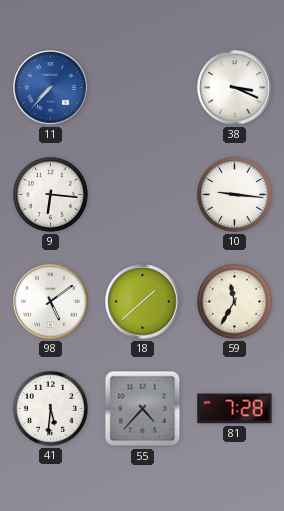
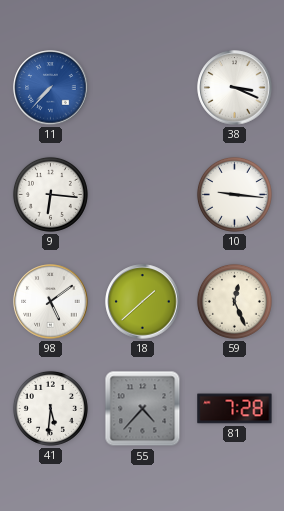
59: 11:35 -> 12:26 (234, 301)
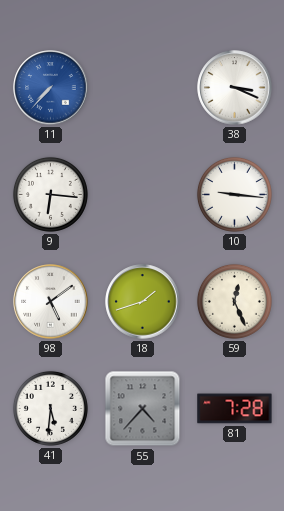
18: 1:38 -> 1:42 (143, 302)
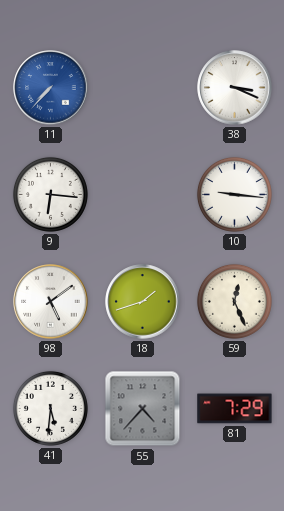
81: 7:28 -> 7:29 (235, 409)
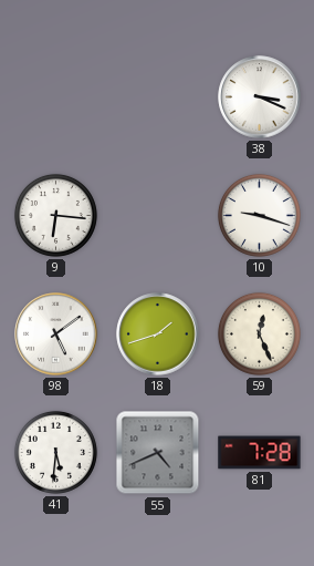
11: 7:37 -> none (51, 88)
10: 9:16 -> 9:18 (259, 215)
55: 4:37 -> 4:41 (158, 453)
81: 7:29 -> 7:28 (260, 453)
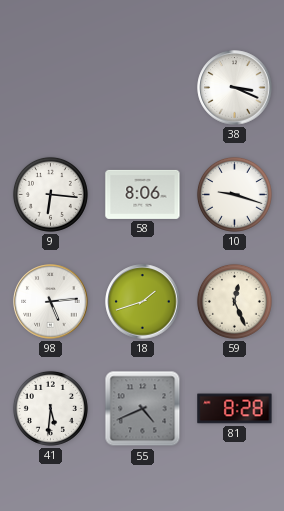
58: none -> 8:06 (143, 194)
98: 5:09 -> 5:14 (51, 302)
81: 7:28 -> 8:28 (235, 409)
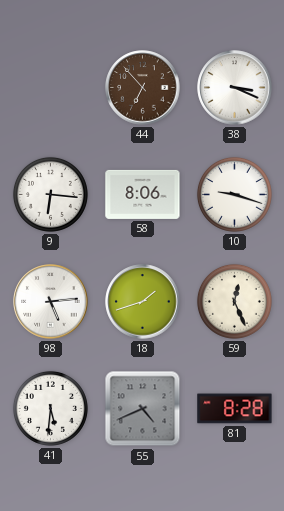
44: none -> 6:53 (143, 88)
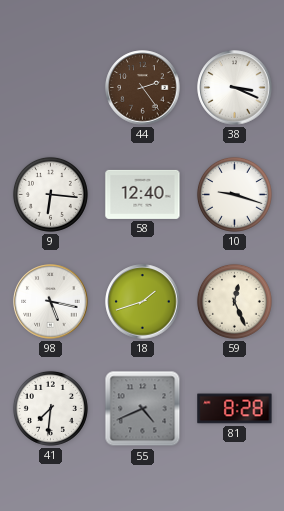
44: 6:53 -> 2:24 (143, 88)
58: 8:06 -> 12:40 (143, 194)
98: 5:14 -> 5:17 (51, 302)
41: 5:31 -> 7:31 (50, 408)
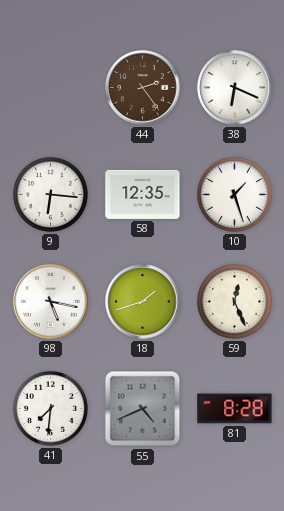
38: 3:19 -> 6:19 (235, 88)
58: 12:40 -> 12:35 (143, 194)
10: 9:18 -> 1:27 (234, 194)
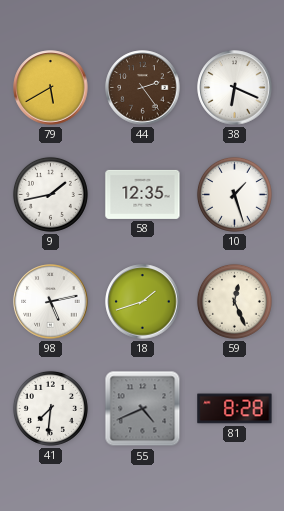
79: none -> 5:40 (51, 88)
9: 6:16 -> 1:43 (50, 194)
98: 5:17 -> 5:13 (51, 302)
